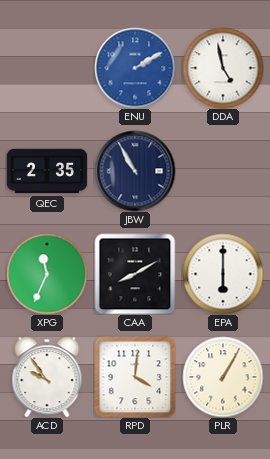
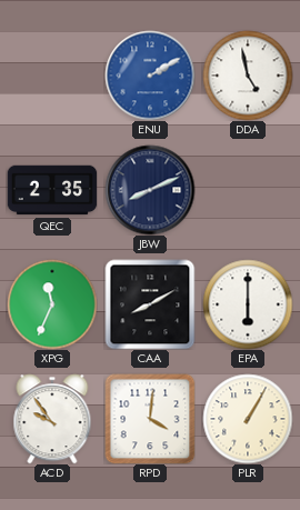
JBW: 10:55 -> 8:11 (150, 190)
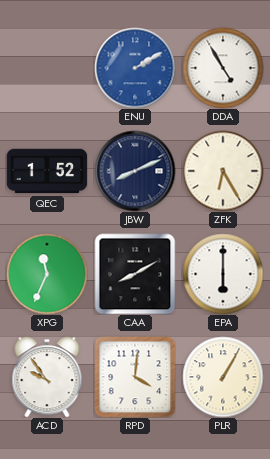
DDA: 4:58 -> 4:55 (223, 68)
QEC: 2:35 -> 1:52 (47, 171)
ZFK: none -> 6:25 (223, 171)
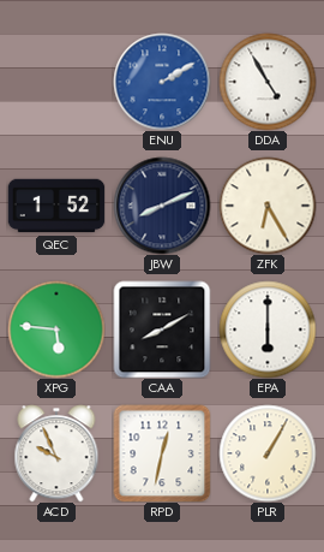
XPG: 11:34 -> 5:46 (56, 330)
ACD: 9:54 -> 9:56 (56, 453)
RPD: 4:01 -> 12:32 (162, 453)
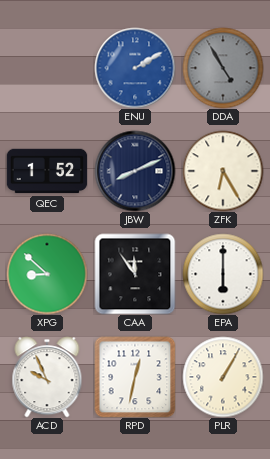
DDA dial: white -> grey (223, 68)
XPG: 5:46 -> 8:52 (47, 274)
CAA: 8:10 -> 11:54 (135, 274)
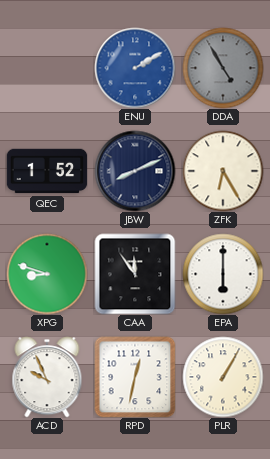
XPG: 8:52 -> 8:48 (47, 274)
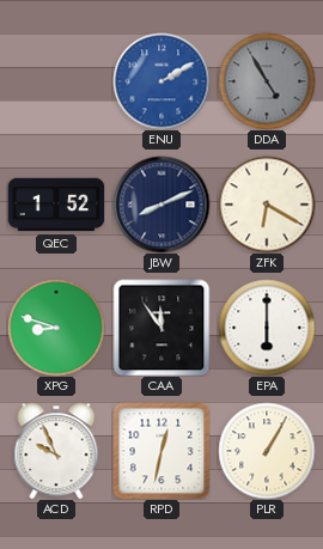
ZFK: 6:25 -> 6:20 (267, 205)
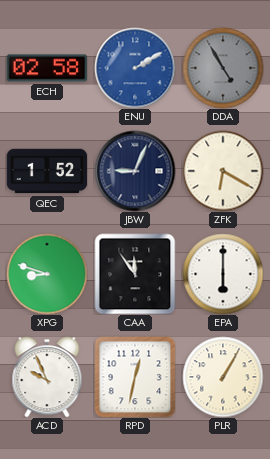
ECH: none -> 02:58 (47, 68)
JBW: 8:11 -> 9:04 (135, 171)
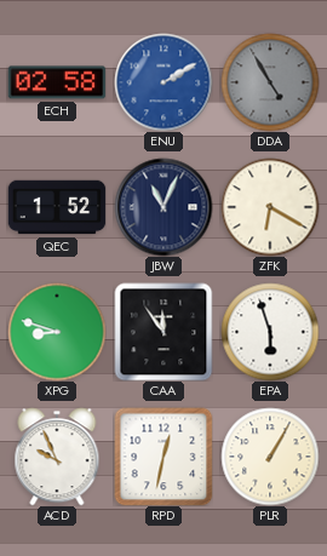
JBW: 9:04 -> 11:04 (163, 207)
EPA: 6:00 -> 5:57 (270, 332)
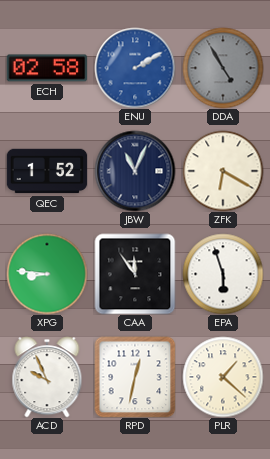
XPG: 8:48 -> 8:46 (47, 274)
PLR: 1:05 -> 1:22 (223, 377)
